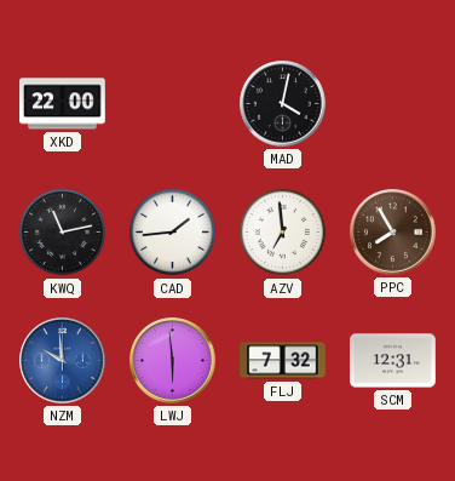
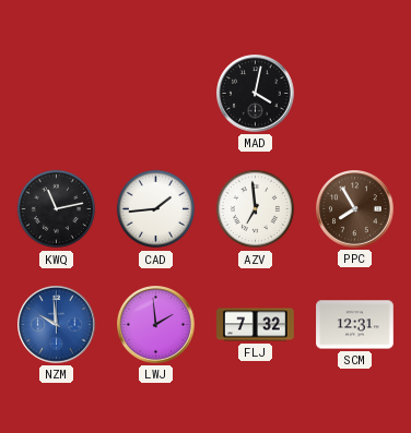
XKD: 22:00 -> none (63, 104)
LWJ: 5:59 -> 1:59 (156, 325)
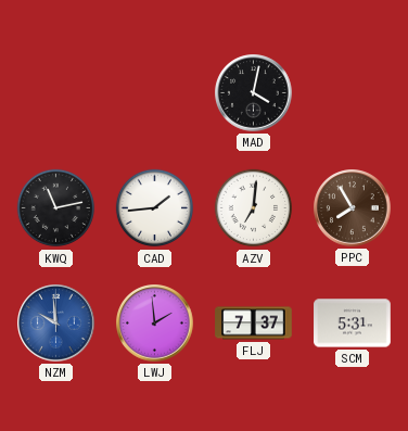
AZV: 6:59 -> 7:01 (254, 208)
FLJ: 7:32 -> 7:37 (254, 324)
SCM: 12:31 -> 5:31 (353, 324)
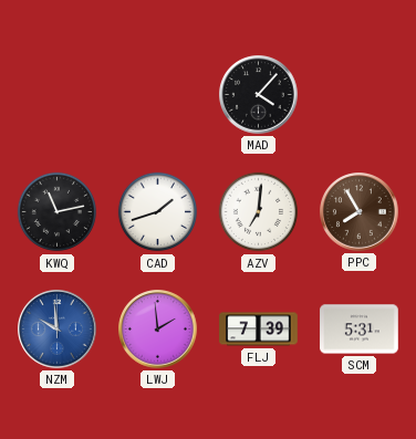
MAD: 4:02 -> 4:07 (259, 95)
CAD: 1:44 -> 1:42 (158, 212)
FLJ: 7:37 -> 7:39 (259, 330)
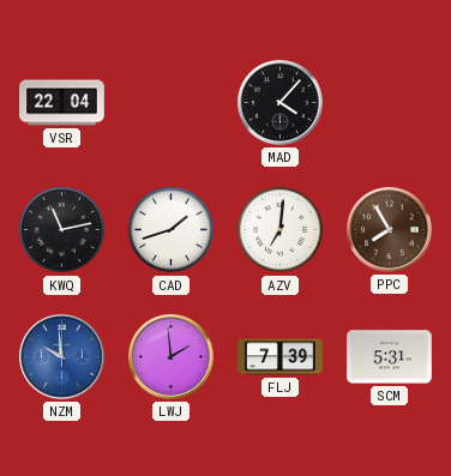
VSR: none -> 22:04 (62, 103)
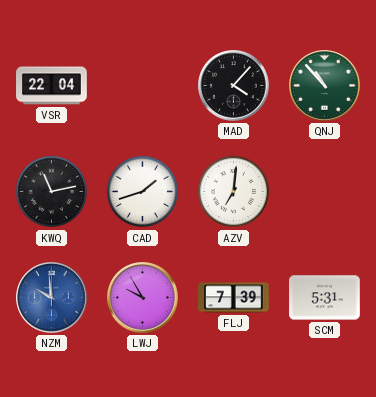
QNJ: none -> 10:53 (325, 86)
PPC: 7:55 -> none (390, 230)
LWJ: 1:59 -> 9:55 (143, 298)
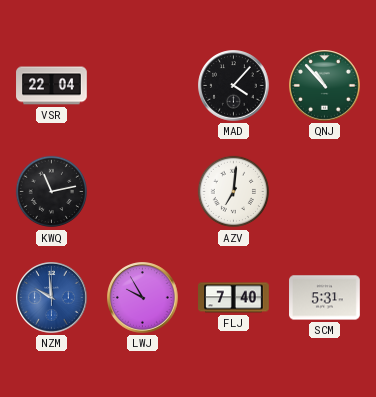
CAD: 1:42 -> none (143, 192)
FLJ: 7:39 -> 7:40 (234, 298)
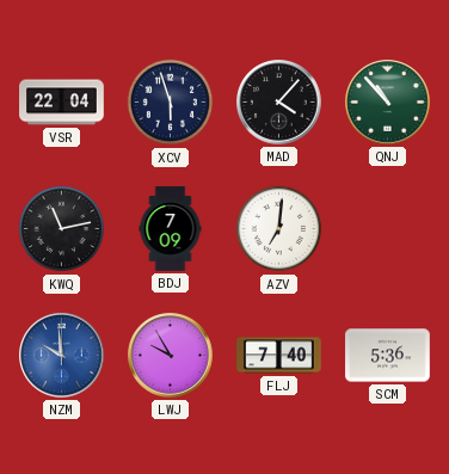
XCV: none -> 5:57 (171, 103)
BDJ: none -> 7:09 (171, 229)
SCM: 5:31 -> 5:36 (388, 356)
